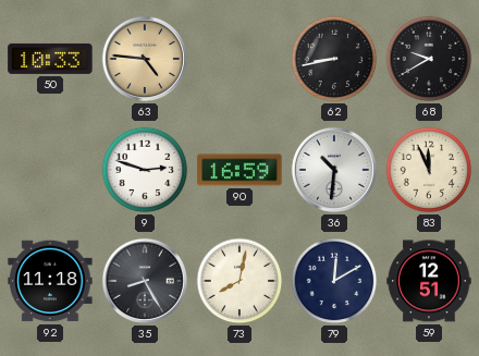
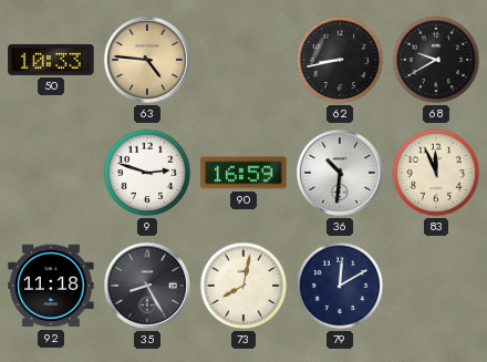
59: 12:51 -> none (429, 281)
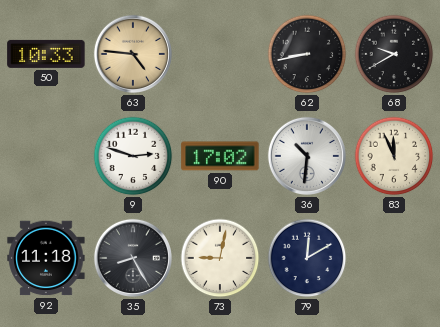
90: 16:59 -> 17:02 (220, 156)
73: 8:02 -> 9:02 (220, 258)
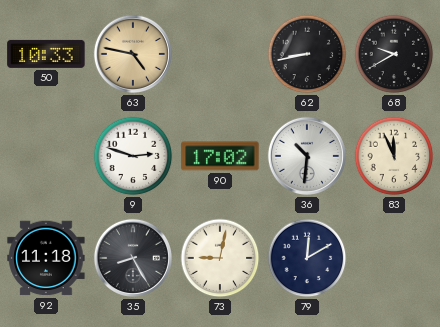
63: 4:46 -> 4:47 (133, 54)
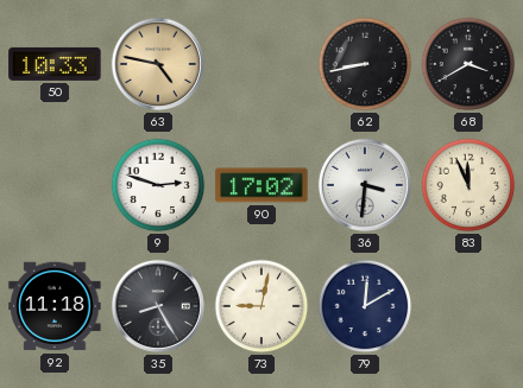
68: 9:40 -> 3:40 (468, 64)
36: 10:31 -> 3:31 (365, 185)
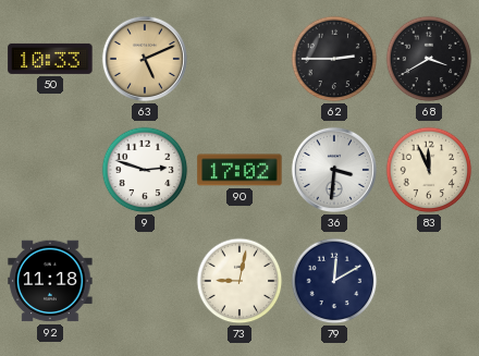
63: 4:47 -> 5:11 (145, 59)
62: 8:43 -> 2:45 (334, 59)
35: 8:25 -> none (158, 306)
